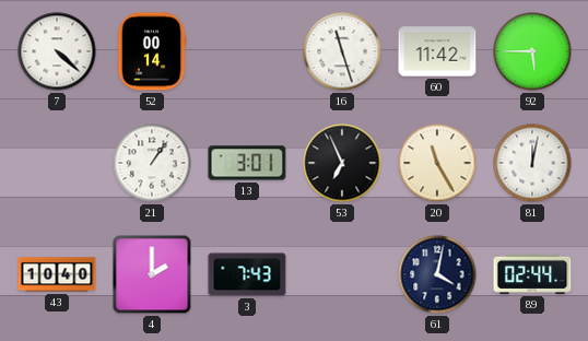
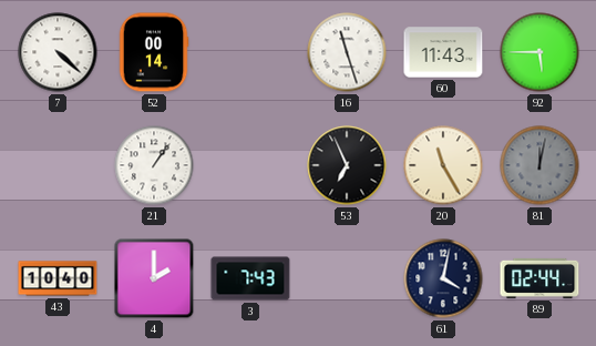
60: 11:42 -> 11:43 (443, 52)
13: 3:01 -> none (247, 163)
81 dial: white -> grey (540, 165)
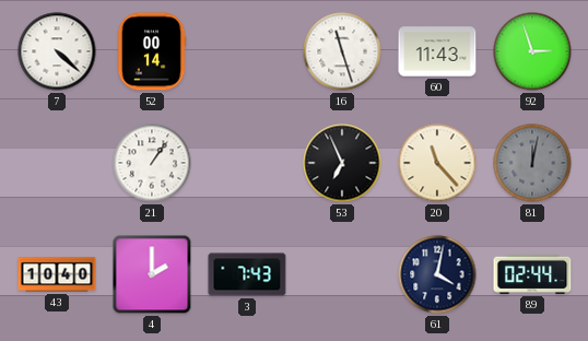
92: 5:45 -> 2:57 (532, 51)
20: 11:25 -> 11:23 (437, 163)
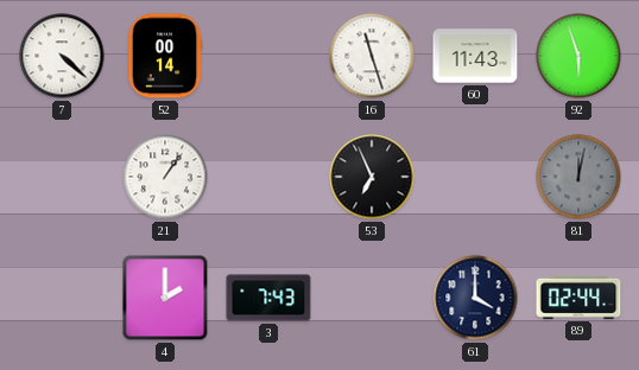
92: 2:57 -> 5:57 (578, 56)
20: 11:23 -> none (437, 163)
43: 10:40 -> none (57, 274)
61: 4:02 -> 4:00 (475, 298)
